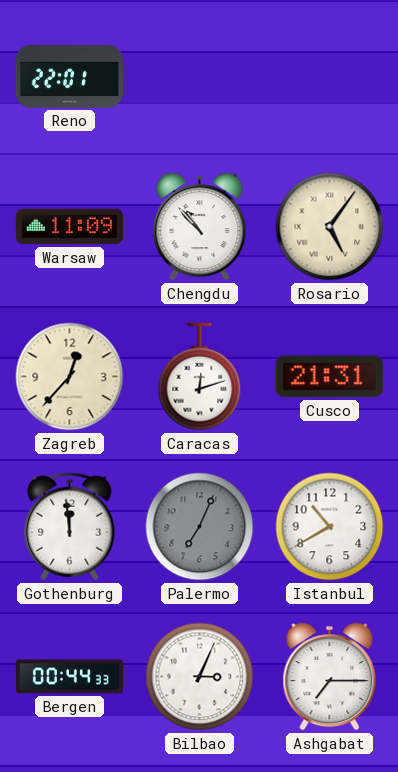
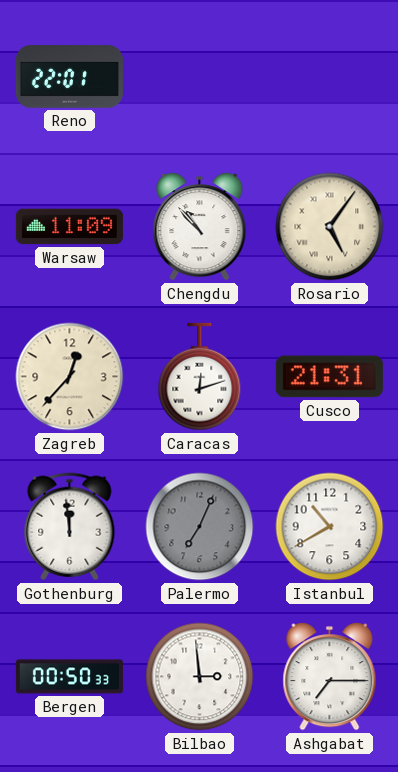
Bergen: 00:44 -> 00:50 (69, 677)
Bilbao: 3:04 -> 2:59 (200, 677)
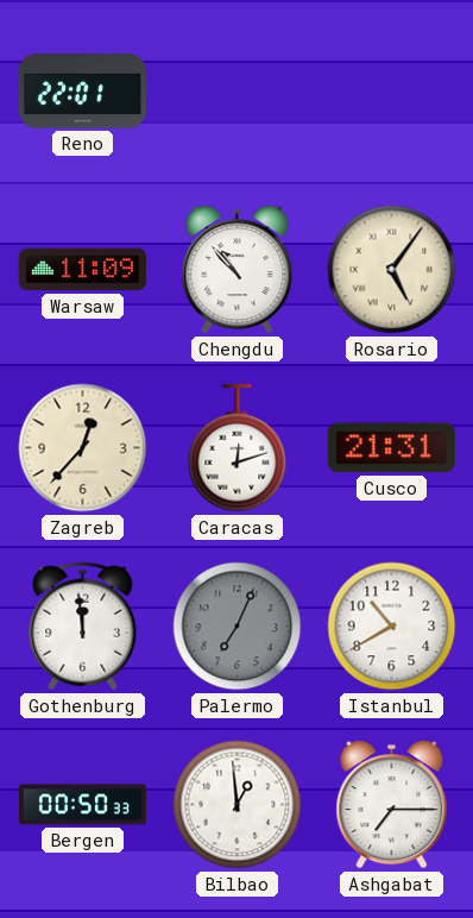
Bilbao: 2:59 -> 12:59 (238, 805)
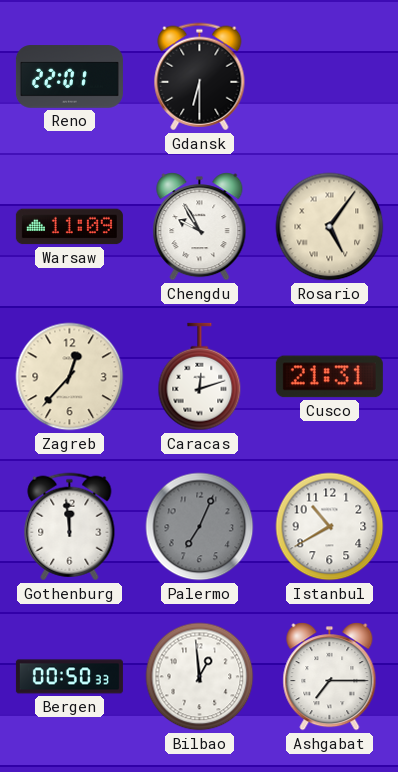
Gdansk: none -> 6:30 (200, 77)
Chengdu: 10:53 -> 9:55 (200, 227)
